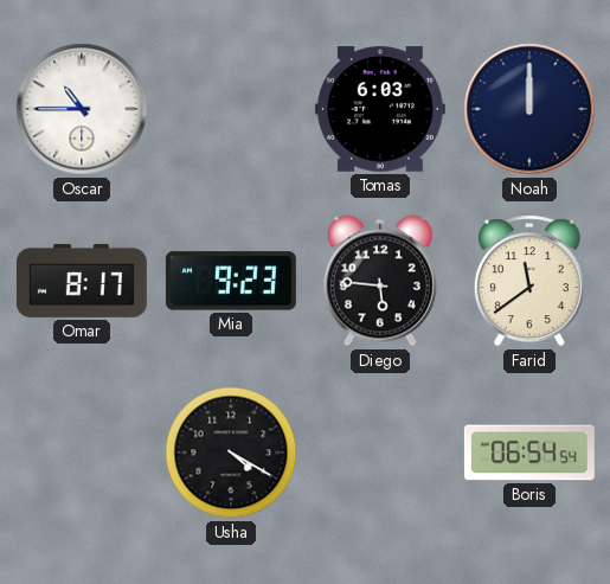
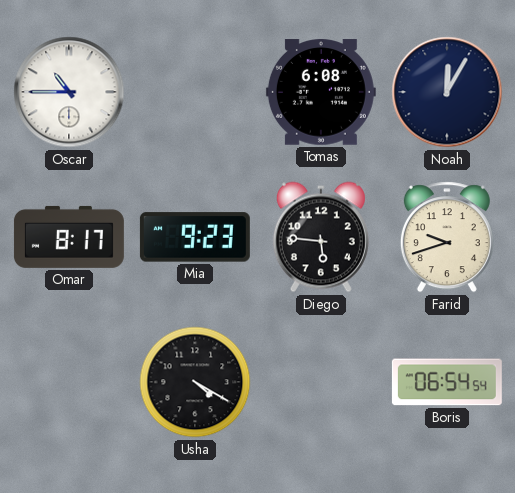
Tomas: 6:03 -> 6:08 (321, 92)
Noah: 12:00 -> 12:05 (447, 92)
Farid: 11:39 -> 9:42 (447, 237)
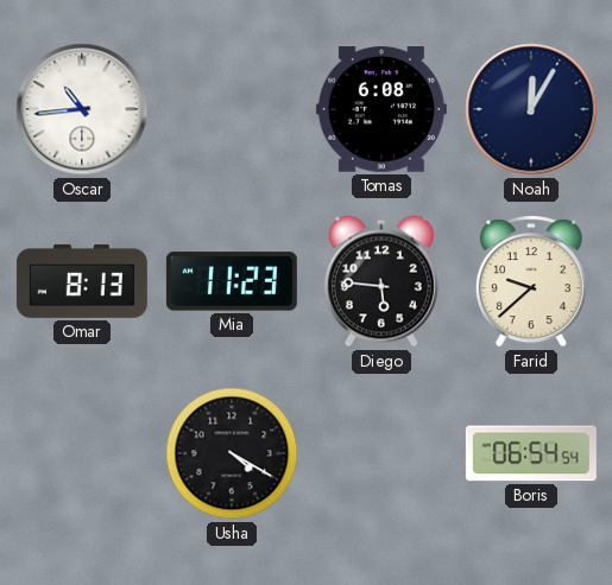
Oscar: 10:45 -> 10:44 (82, 109)
Omar: 8:17 -> 8:13 (82, 281)
Mia: 9:23 -> 11:23 (232, 281)
Farid: 9:42 -> 9:38 (531, 281)
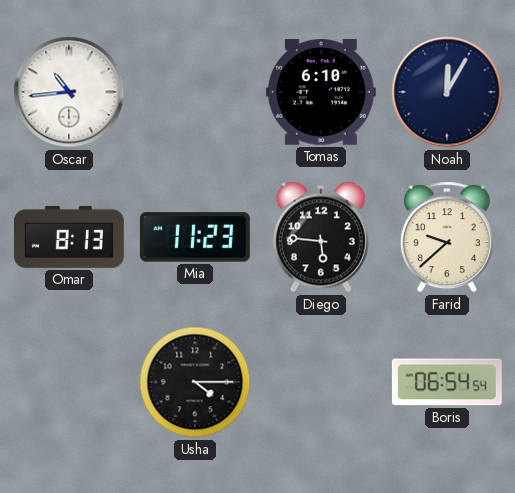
Tomas: 6:08 -> 6:10 (321, 92)
Usha: 4:20 -> 4:15 (195, 382)
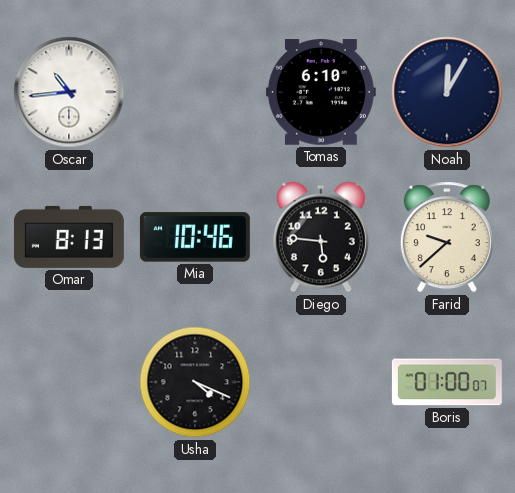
Mia: 11:23 -> 10:46 (195, 237)
Usha: 4:15 -> 4:19 (195, 382)
Boris: 06:54 -> 01:00 (447, 382)
